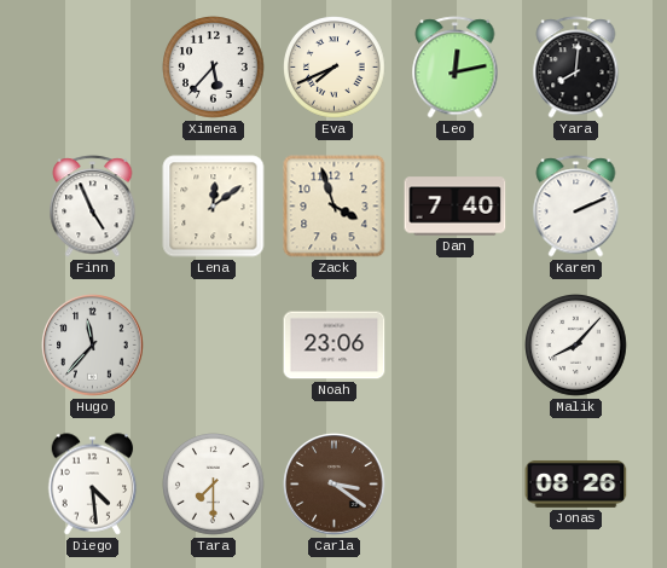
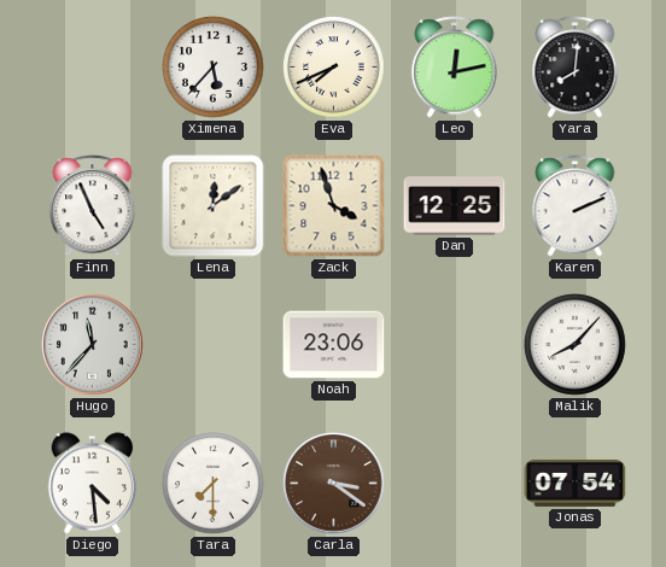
Dan: 7:40 -> 12:25 (455, 206)
Jonas: 08:26 -> 07:54 (576, 483)
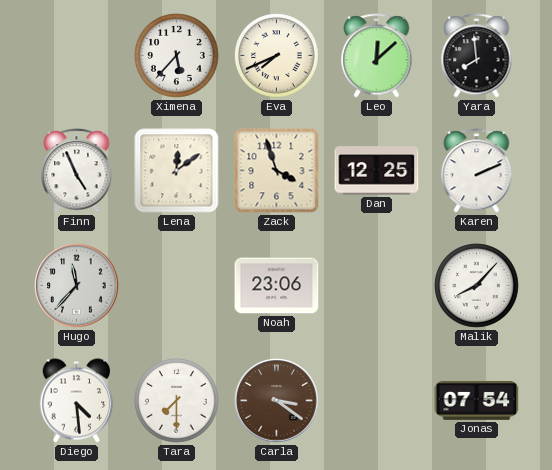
Leo: 12:13 -> 12:08 (377, 56)
Yara: 8:01 -> 7:59 (477, 56)
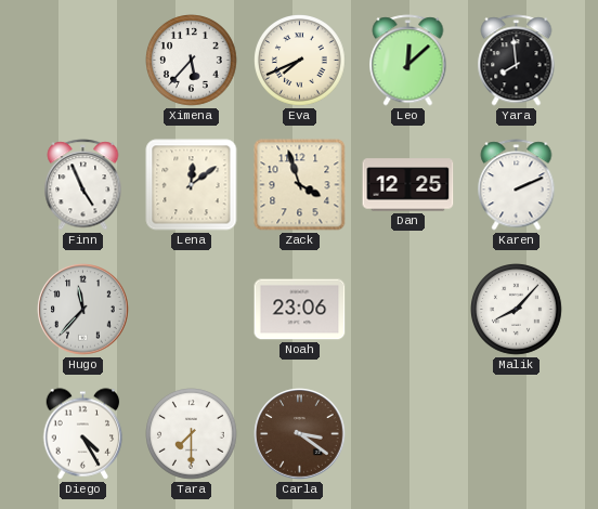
Diego: 4:29 -> 4:25 (83, 434)
Jonas: 07:54 -> none (477, 400)
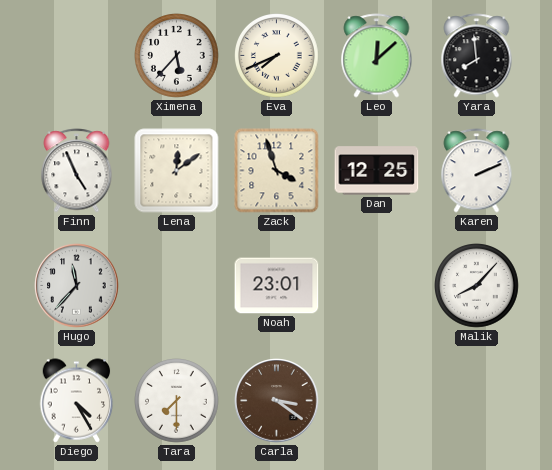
Noah: 23:06 -> 23:01 (277, 286)
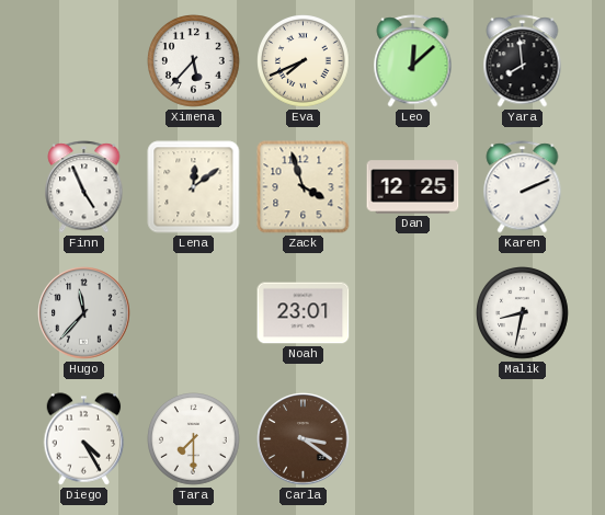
Malik: 8:07 -> 8:32 (523, 313)
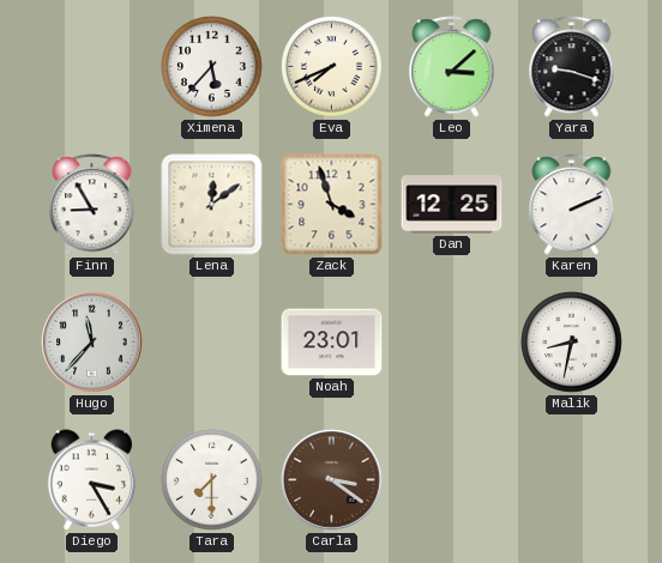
Leo: 12:08 -> 3:08 (452, 67)
Yara: 7:59 -> 9:18 (572, 67)
Finn: 4:56 -> 8:55 (92, 205)
Diego: 4:25 -> 3:25 (92, 480)
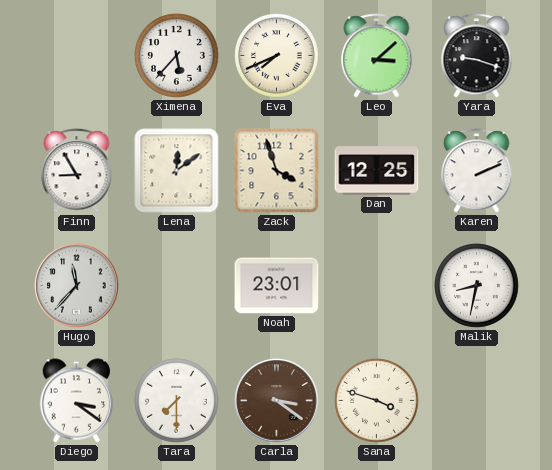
Diego: 3:25 -> 3:21 (77, 401)
Sana: none -> 3:48 (377, 401)
